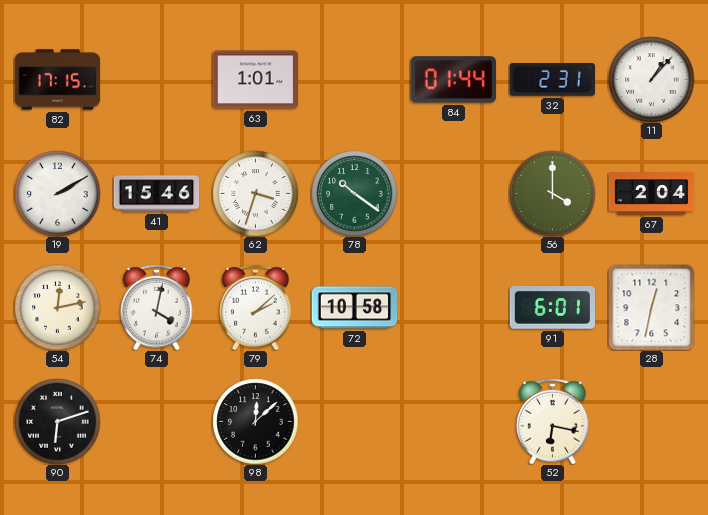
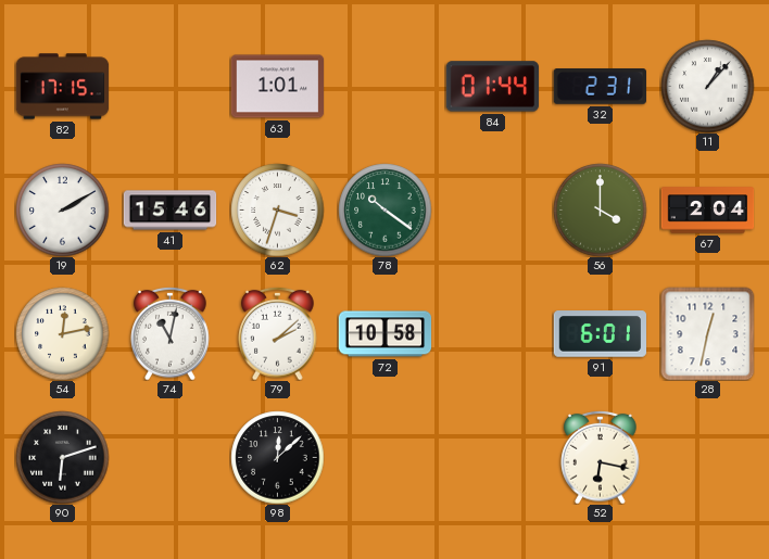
74: 4:02 -> 11:02 (171, 333)
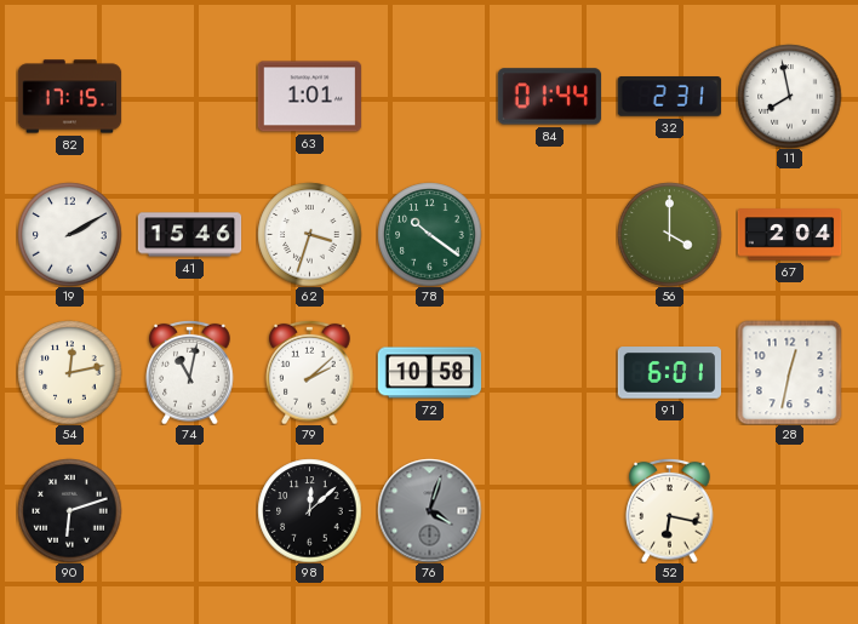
11: 1:07 -> 7:58 (789, 96)
76: none -> 4:03 (429, 510)
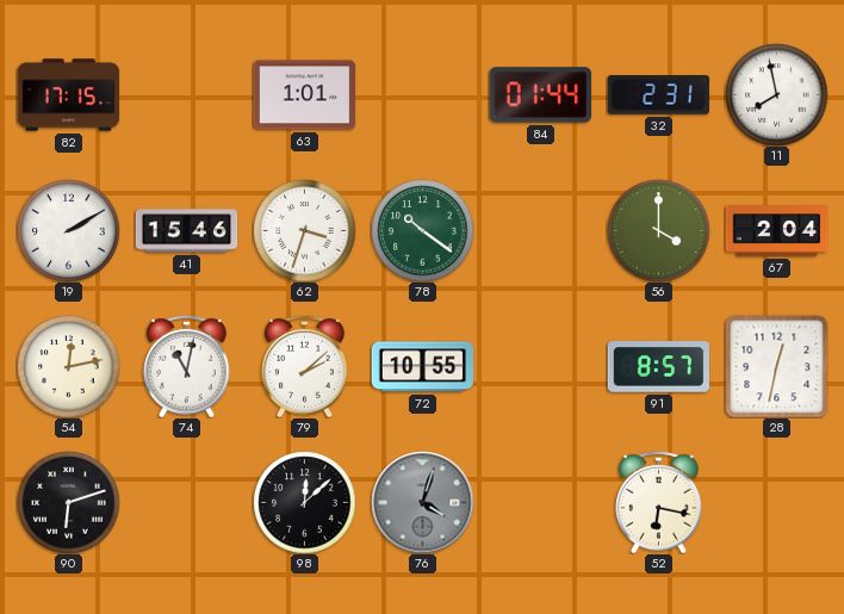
72: 10:58 -> 10:55 (422, 367)
91: 6:01 -> 8:57 (658, 367)
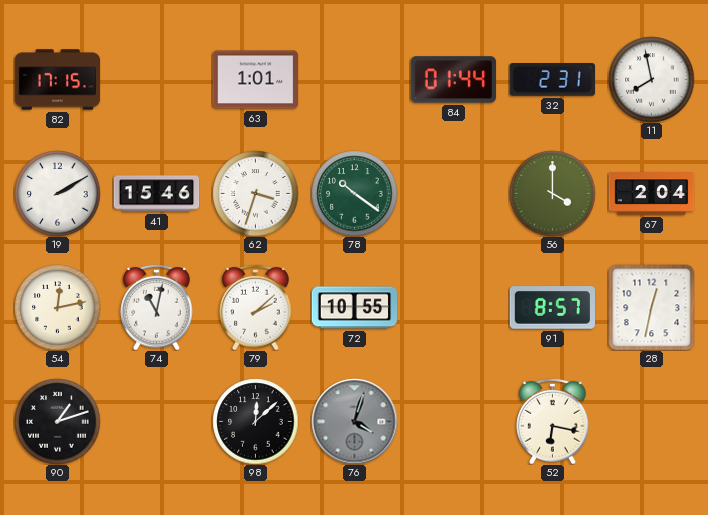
90: 6:12 -> 1:12 (57, 421)
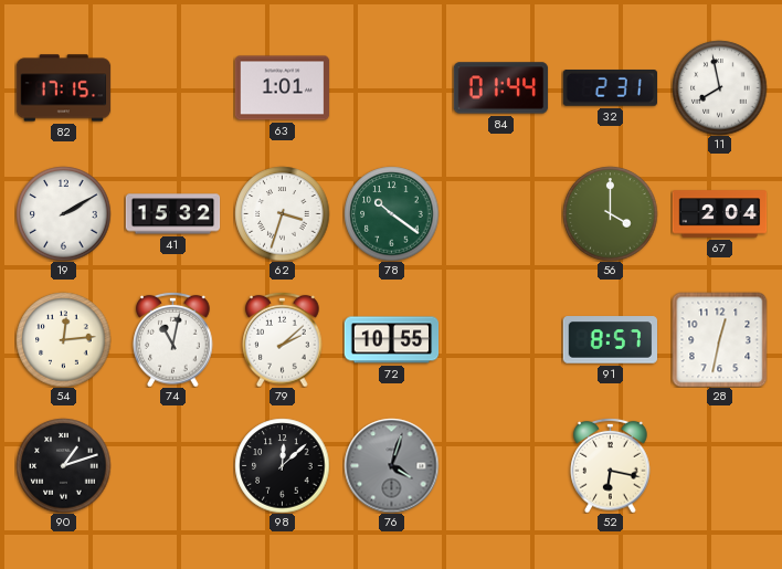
41: 15:46 -> 15:32 (172, 214)
54: 12:13 -> 12:14 (63, 339)
